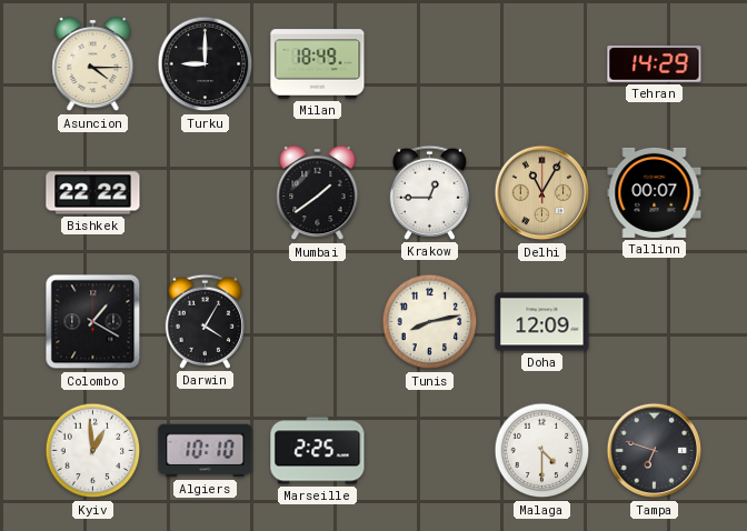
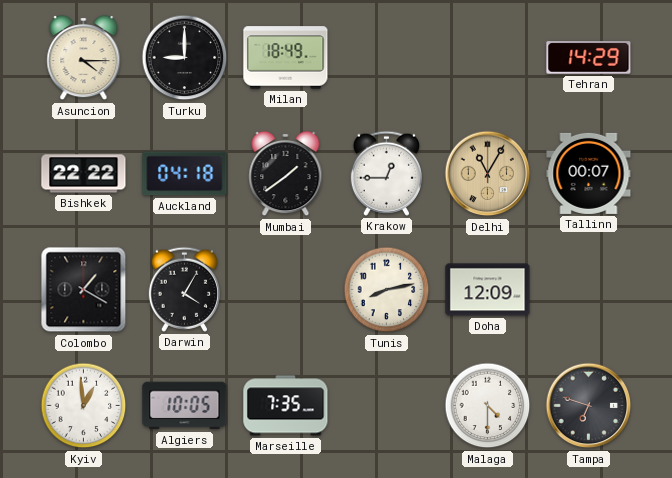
Auckland: none -> 04:18 (185, 174)
Algiers: 10:10 -> 10:05 (185, 406)
Marseille: 2:25 -> 7:35 (286, 406)
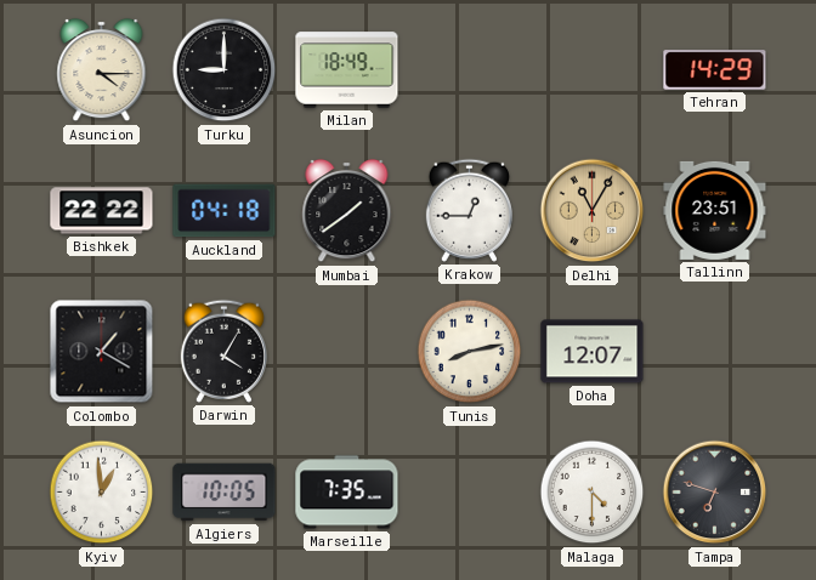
Tallinn: 00:07 -> 23:51 (715, 210)
Doha: 12:09 -> 12:07 (593, 352)
